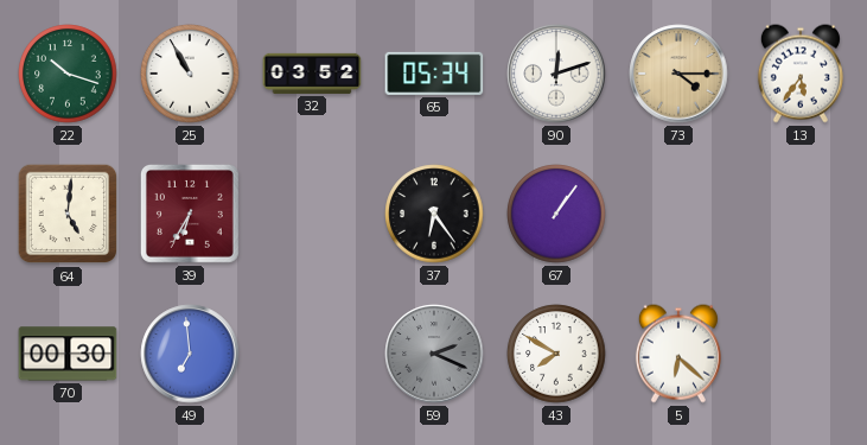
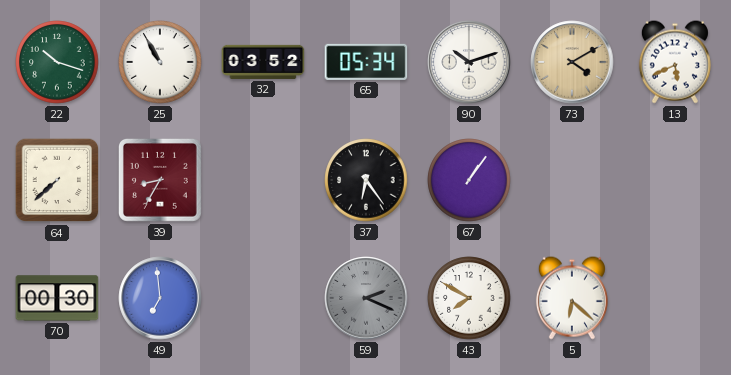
90: 12:12 -> 10:12 (469, 62)
73: 4:15 -> 4:10 (572, 62)
13: 5:36 -> 5:41 (675, 62)
64: 5:01 -> 7:38 (57, 180)
39: 6:35 -> 8:35 (160, 180)
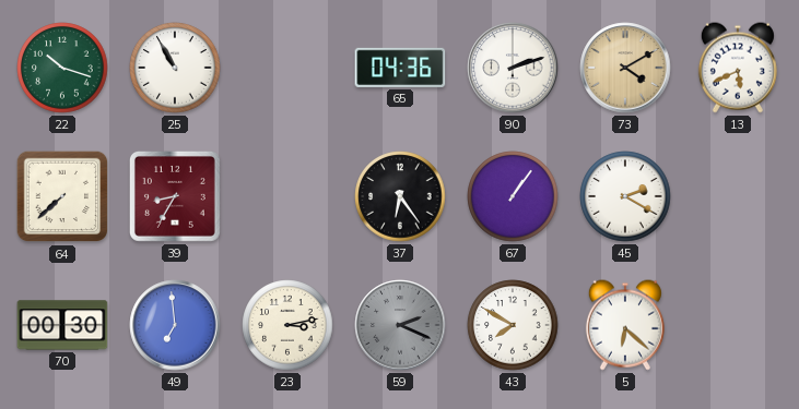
32: 03:52 -> none (263, 62)
65: 05:34 -> 04:36 (400, 68)
90: 10:12 -> 2:12 (513, 68)
45: none -> 2:20 (625, 196)
23: none -> 3:13 (287, 325)
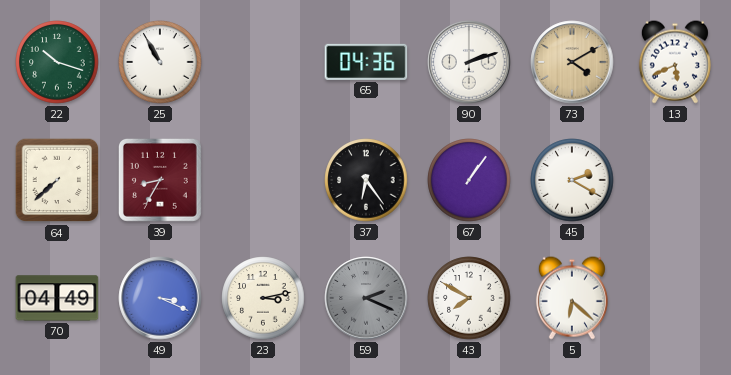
70: 00:30 -> 04:49 (57, 298)
49: 6:59 -> 3:19 (160, 298)
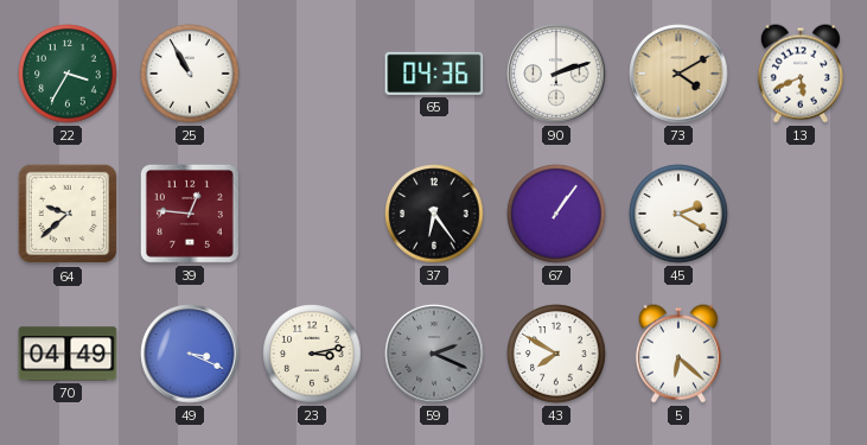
22: 10:18 -> 3:35 (68, 74)
64: 7:38 -> 9:38 (68, 214)
39: 8:35 -> 12:46 (190, 214)
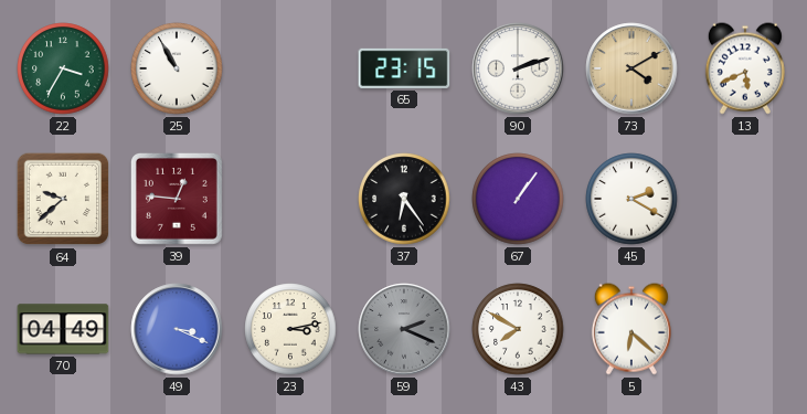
65: 04:36 -> 23:15 (404, 68)
